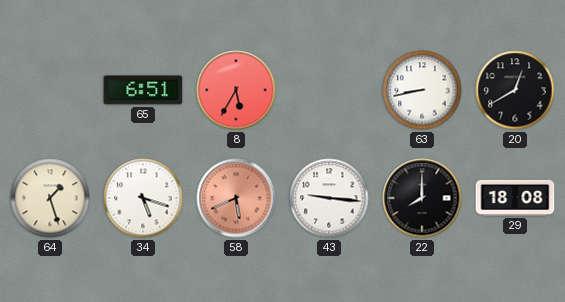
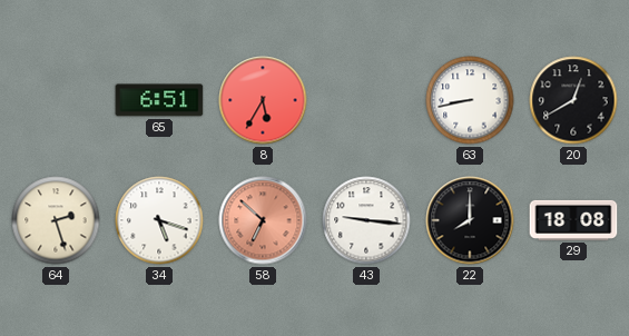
64: 1:27 -> 2:27 (56, 220)
58: 5:41 -> 6:52 (263, 220)
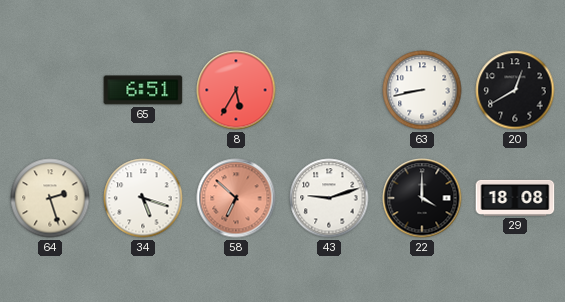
43: 9:16 -> 9:12 (329, 198)
22: 8:00 -> 4:00 (422, 198)
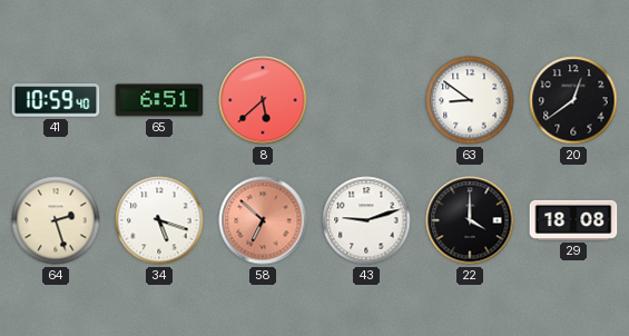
41: none -> 10:59 (56, 100)
8: 5:35 -> 5:38 (263, 100)
63: 8:43 -> 8:51 (470, 100)
20: 12:40 -> 12:39 (573, 100)
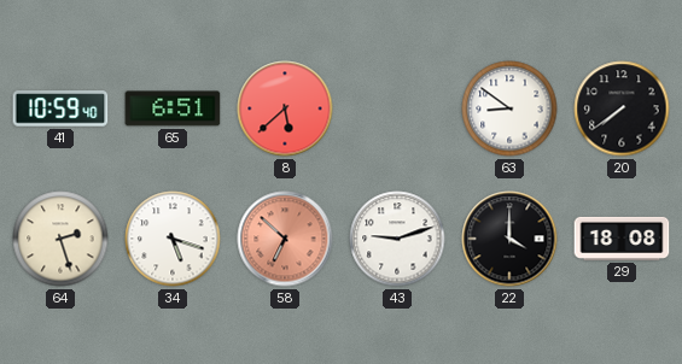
20: 12:39 -> 7:39 (622, 108)
